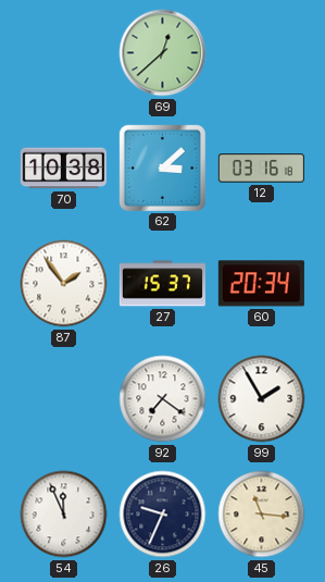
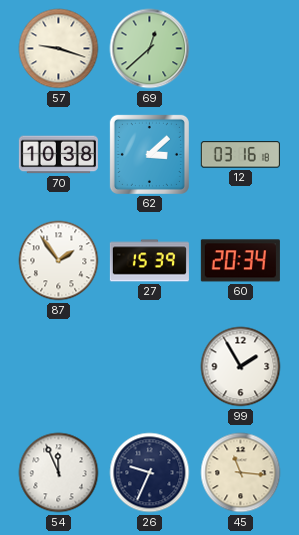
57: none -> 9:18 (59, 49)
27: 15:37 -> 15:39 (149, 261)
92: 7:21 -> none (163, 399)
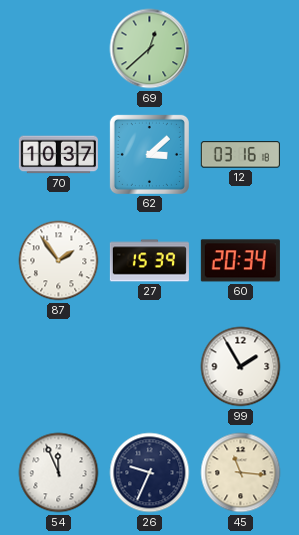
57: 9:18 -> none (59, 49)
70: 10:38 -> 10:37 (58, 155)
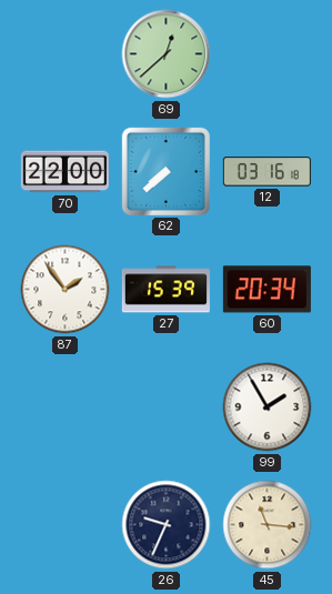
70: 10:37 -> 22:00 (64, 172)
62: 3:08 -> 7:38 (165, 171)
54: 11:56 -> none (59, 473)
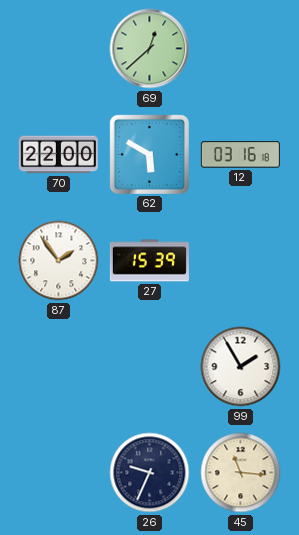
62: 7:38 -> 5:50 (149, 154)
60: 20:34 -> none (266, 290)
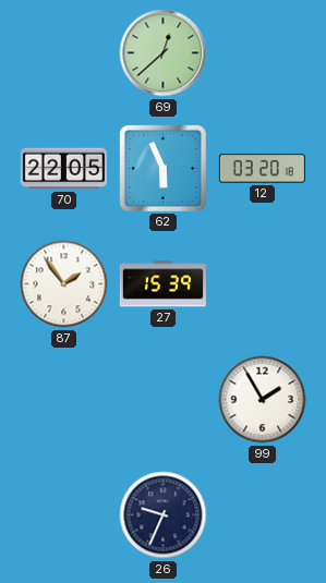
70: 22:00 -> 22:05 (63, 169)
62: 5:50 -> 5:56 (162, 168)
12: 03:16 -> 03:20 (262, 169)
45: 11:16 -> none (241, 473)
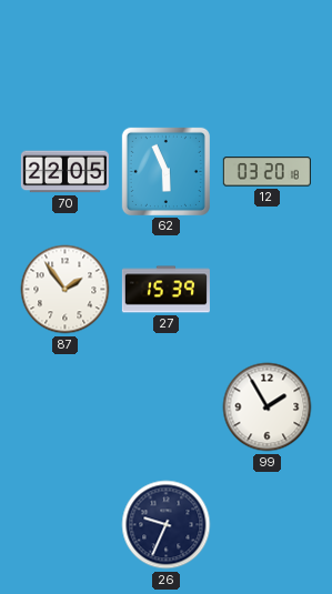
69: 12:38 -> none (164, 53)
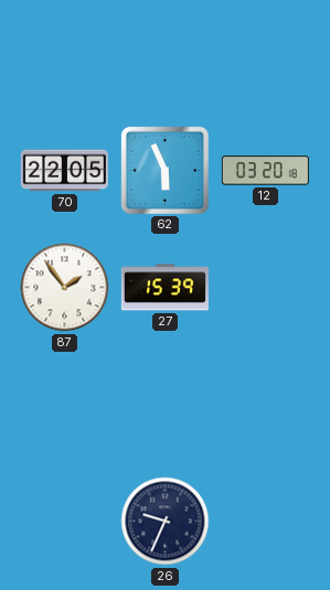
99: 1:55 -> none (268, 407)
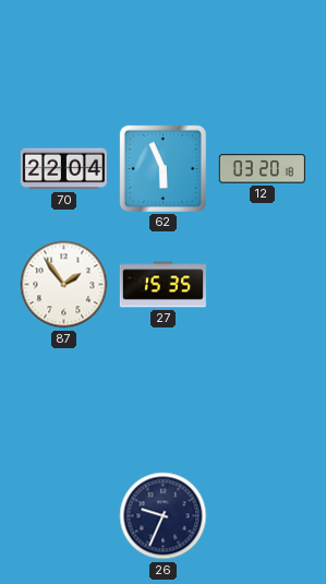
70: 22:05 -> 22:04 (63, 169)
27: 15:39 -> 15:35 (162, 285)
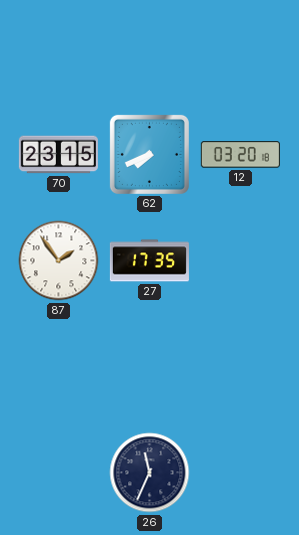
70: 22:04 -> 23:15 (58, 155)
62: 5:56 -> 7:41 (149, 154)
27: 15:35 -> 17:35 (149, 261)
26: 9:34 -> 11:34 (150, 473)
